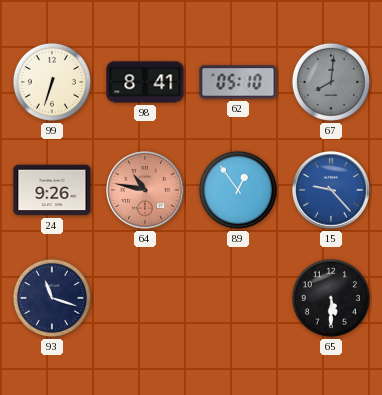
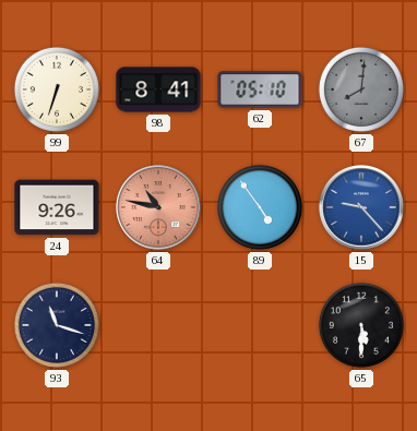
89: 12:54 -> 4:54 (260, 207)
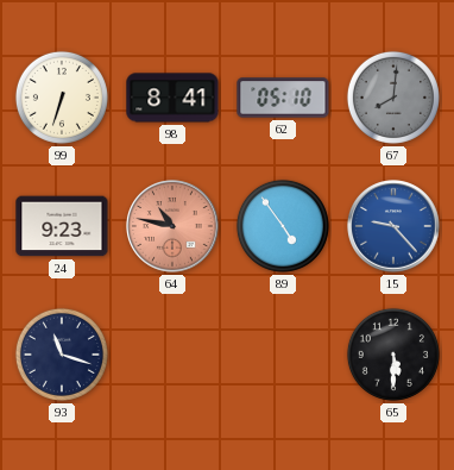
24: 9:26 -> 9:23 (62, 226)
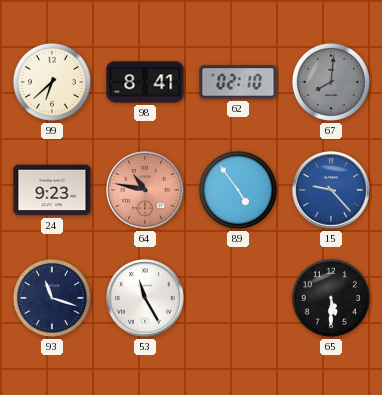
99: 6:33 -> 6:38 (52, 82)
62: 05:10 -> 02:10 (238, 82)
53: none -> 11:25 (145, 298)
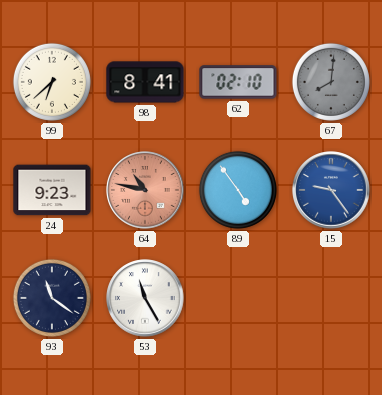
15: 9:23 -> 9:24 (331, 190)
93: 11:18 -> 11:21 (52, 298)
65: 5:30 -> none (331, 298)
